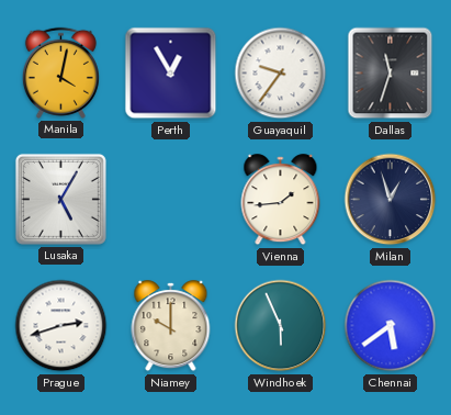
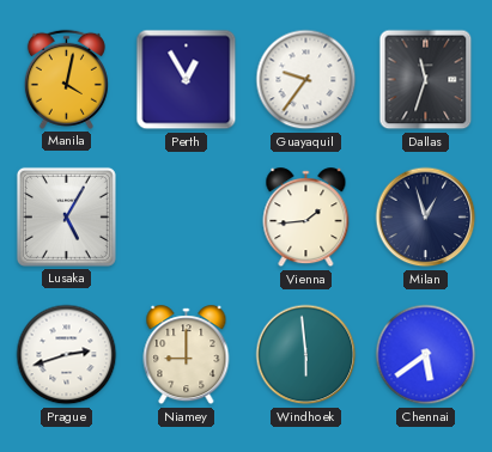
Niamey: 10:00 -> 9:00 (187, 355)
Windhoek: 5:56 -> 5:59 (306, 355)
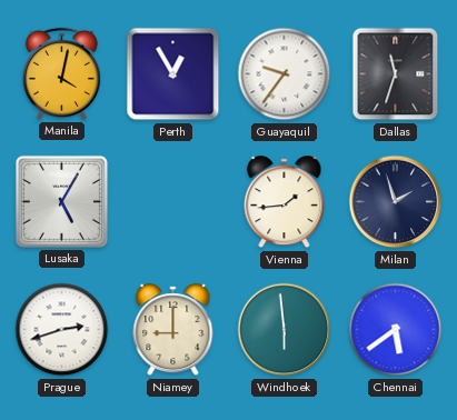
Milan: 12:57 -> 1:57 (396, 202)
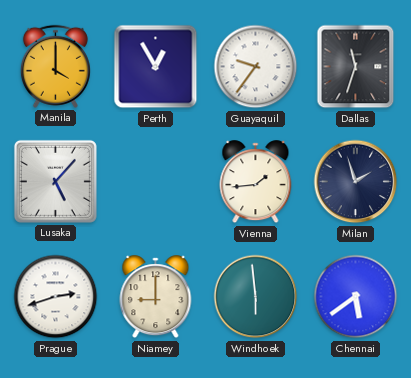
Manila: 4:02 -> 4:00 (55, 66)
Lusaka: 5:05 -> 5:07 (55, 181)
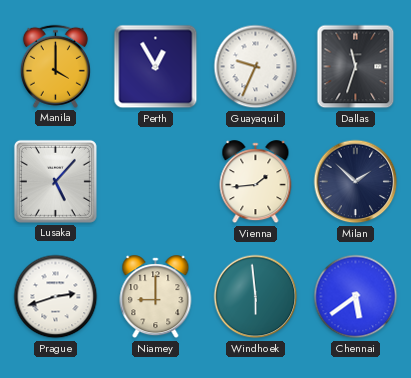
Guayaquil: 9:36 -> 9:34 (256, 67)
Milan: 1:57 -> 1:52 (356, 182)
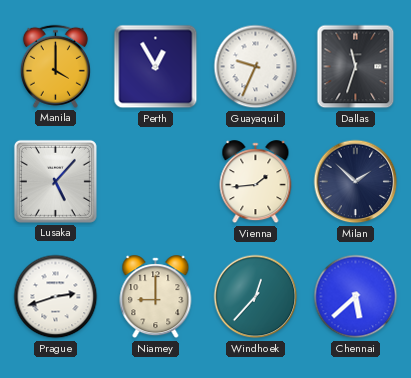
Windhoek: 5:59 -> 12:37 (256, 297)
Chennai: 5:39 -> 5:38 (356, 297)
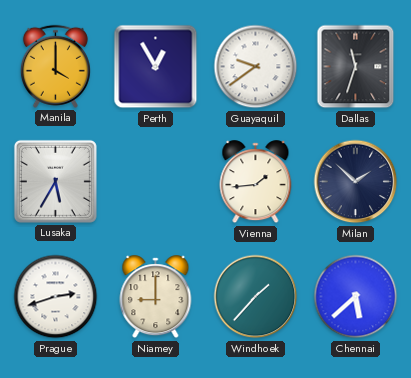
Guayaquil: 9:34 -> 9:39 (256, 67)
Lusaka: 5:07 -> 5:35 (55, 181)
Windhoek: 12:37 -> 1:37 (256, 297)
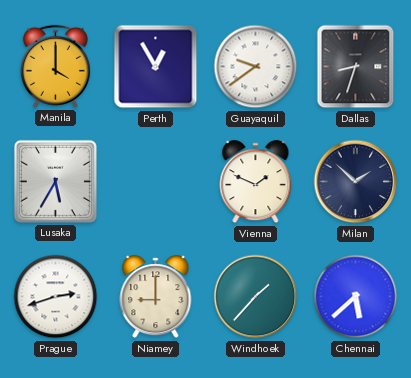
Dallas: 11:33 -> 8:33 (356, 67)
Vienna: 1:44 -> 1:49 (256, 182)
